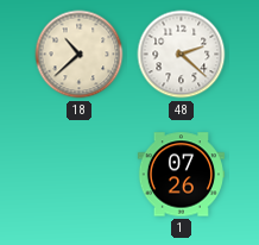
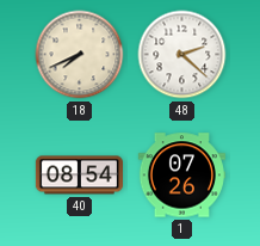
18: 10:38 -> 7:41 (80, 55)
40: none -> 08:54 (79, 176)
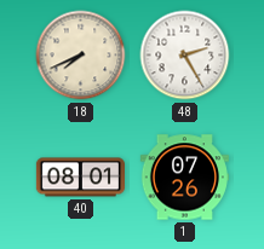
48: 2:22 -> 2:25 (185, 56)
40: 08:54 -> 08:01 (80, 178)
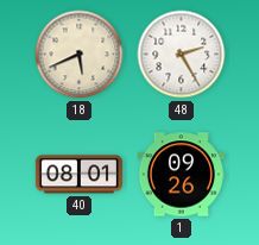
18: 7:41 -> 5:41 (80, 55)
1: 07:26 -> 09:26 (181, 175)
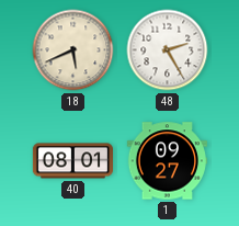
1: 09:26 -> 09:27 (167, 161)
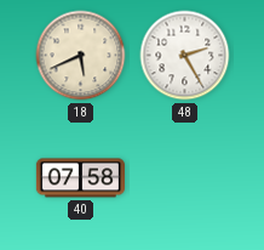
40: 08:01 -> 07:58 (80, 178)
1: 09:27 -> none (167, 161)
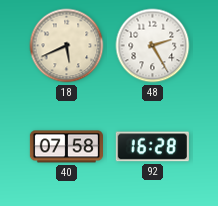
92: none -> 16:28 (152, 147)
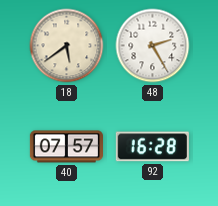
18: 5:41 -> 5:39 (67, 46)
40: 07:58 -> 07:57 (66, 147)
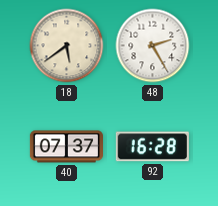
40: 07:57 -> 07:37 (66, 147)
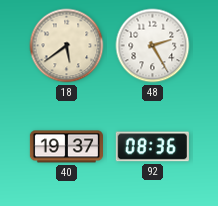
40: 07:37 -> 19:37 (66, 147)
92: 16:28 -> 08:36 (152, 147)
